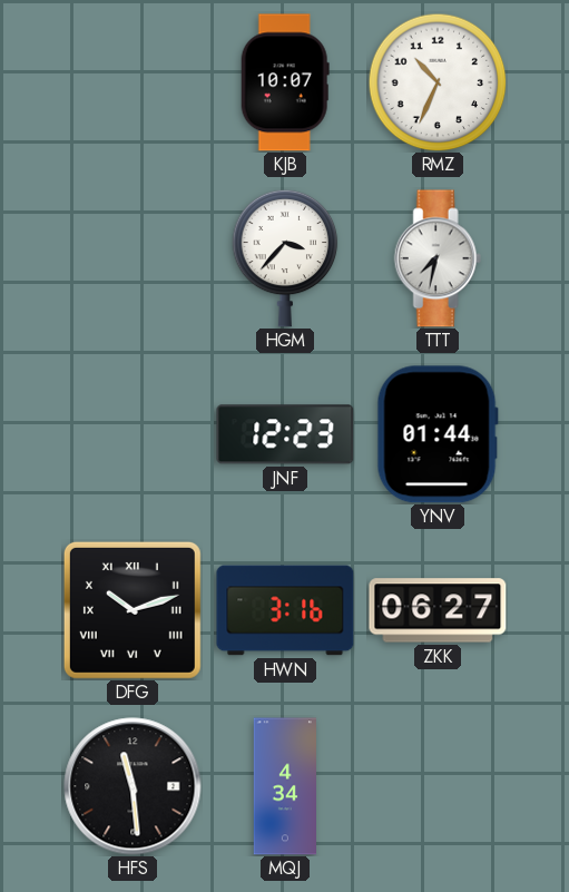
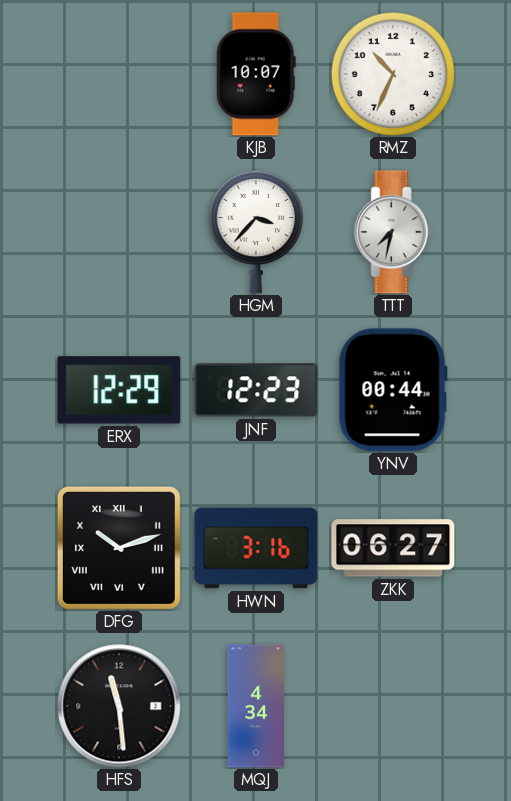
ERX: none -> 12:29 (119, 390)
YNV: 01:44 -> 00:44 (393, 390)
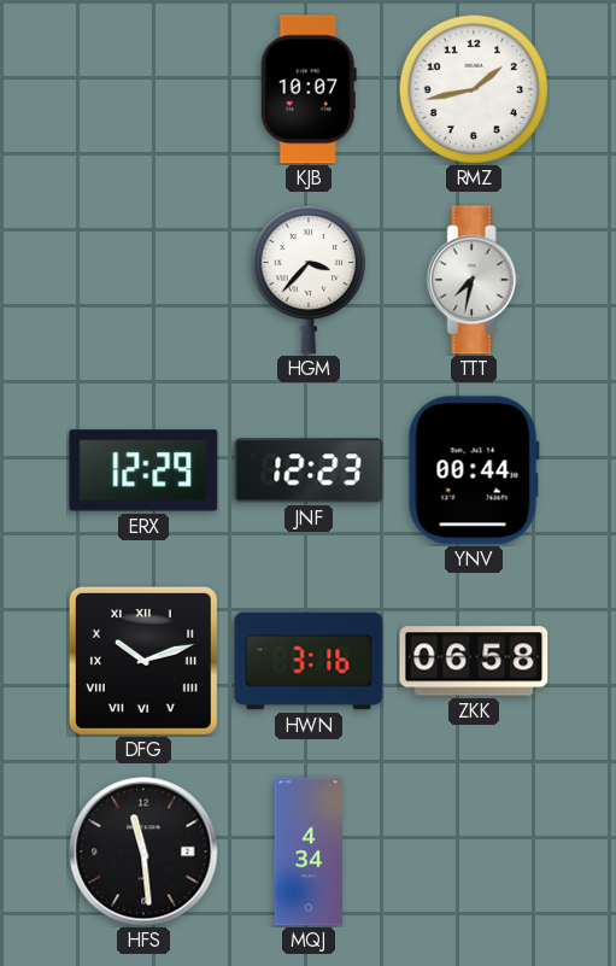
RMZ: 10:34 -> 1:43 (474, 89)
ZKK: 06:27 -> 06:58 (474, 661)
